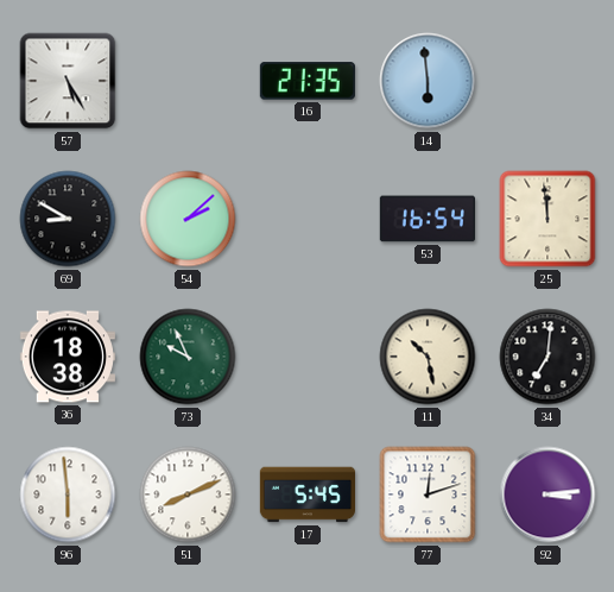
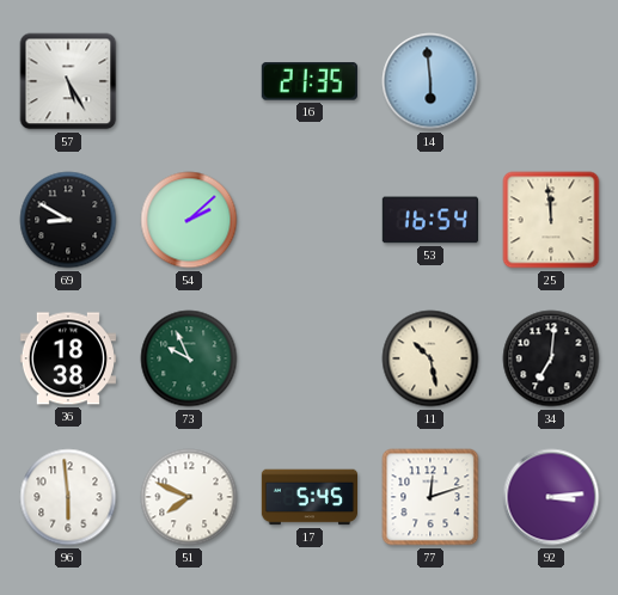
51: 8:11 -> 7:49 (189, 497)
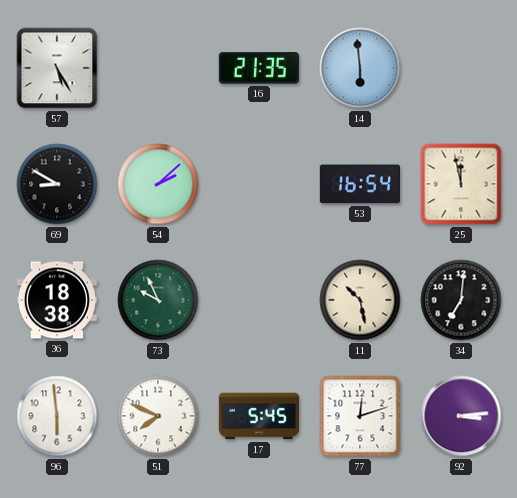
25: 11:59 -> 11:58 (461, 184)
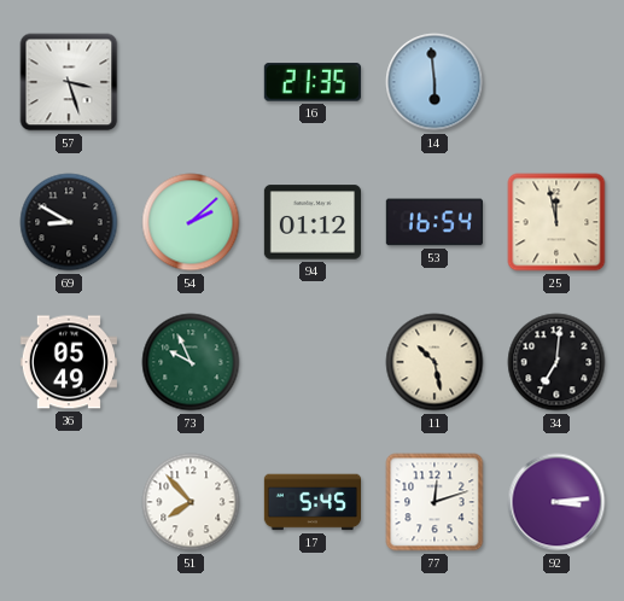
57: 5:25 -> 3:27 (69, 82)
94: none -> 01:12 (313, 222)
36: 18:38 -> 05:49 (69, 362)
96: 5:59 -> none (57, 416)
51: 7:49 -> 7:53 (191, 502)
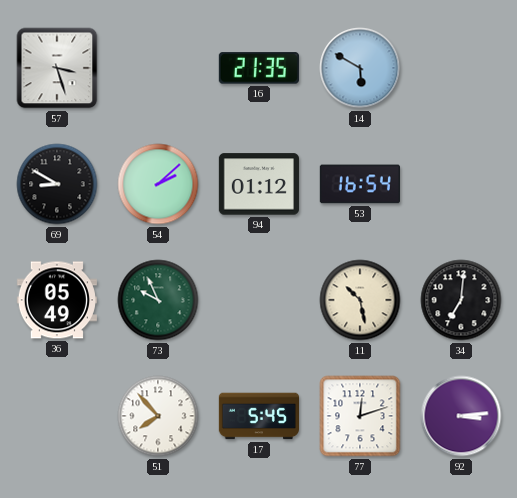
14: 5:59 -> 5:50 (360, 68)
25: 11:58 -> none (556, 222)
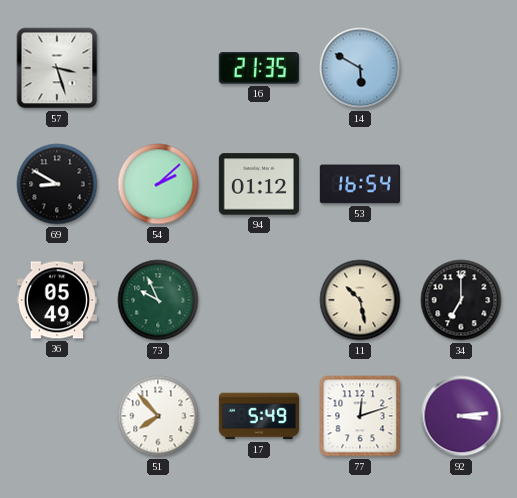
34: 7:01 -> 7:00 (461, 300)
17: 5:45 -> 5:49 (258, 416)
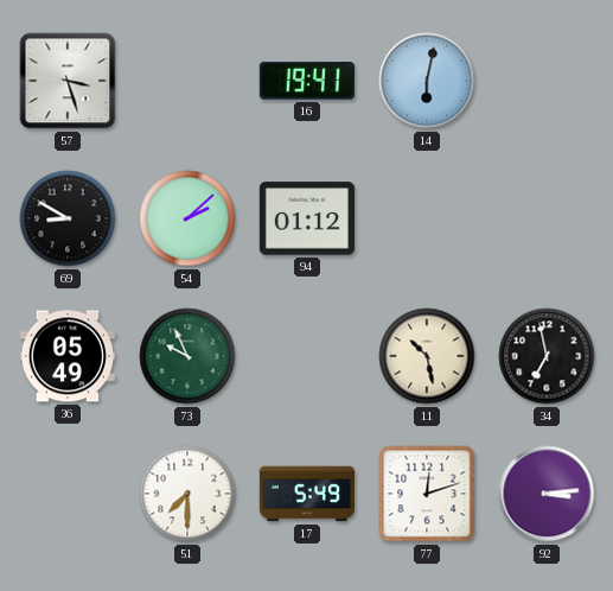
16: 21:35 -> 19:41 (307, 81)
14: 5:50 -> 6:02 (427, 81)
53: 16:54 -> none (360, 184)
34: 7:00 -> 6:58 (547, 356)
51: 7:53 -> 7:30 (187, 494)
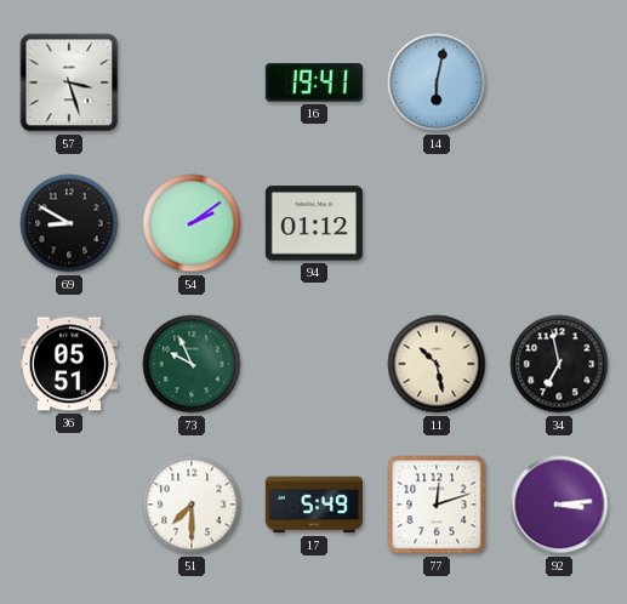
54: 2:08 -> 2:09 (192, 223)
36: 05:49 -> 05:51 (69, 364)
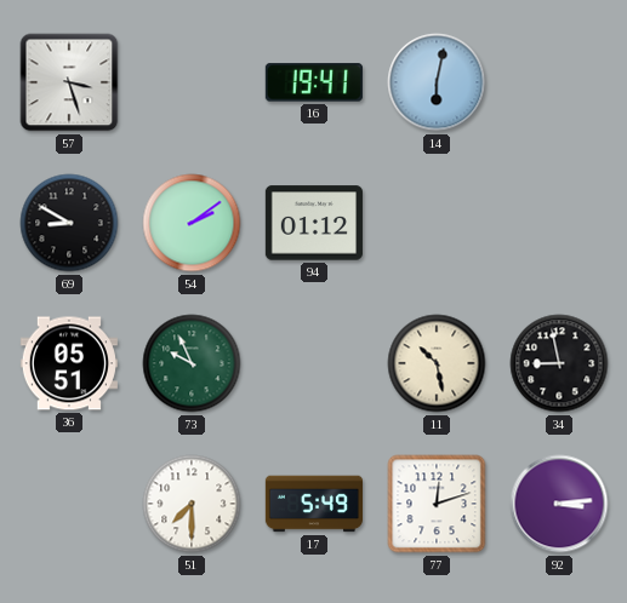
34: 6:58 -> 8:58 (559, 363)
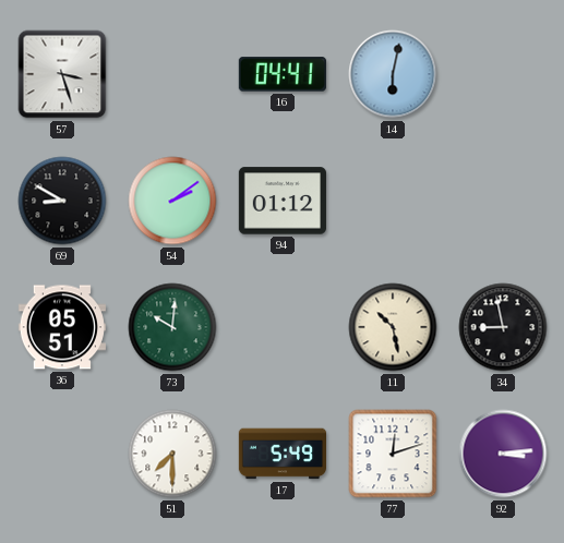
16: 19:41 -> 04:41 (283, 74)
73: 9:56 -> 10:01 (172, 327)
